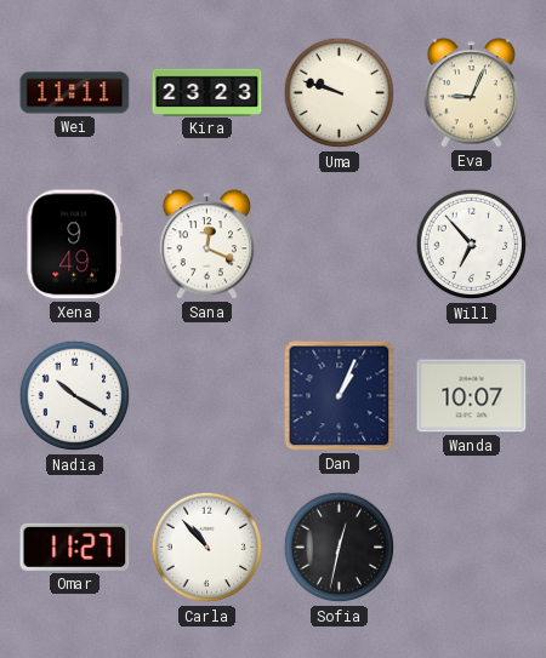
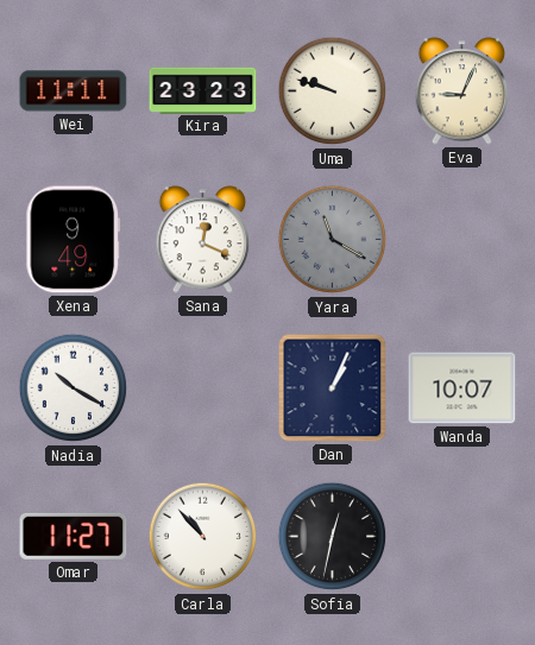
Yara: none -> 11:20 (333, 240)
Will: 6:53 -> none (472, 245)
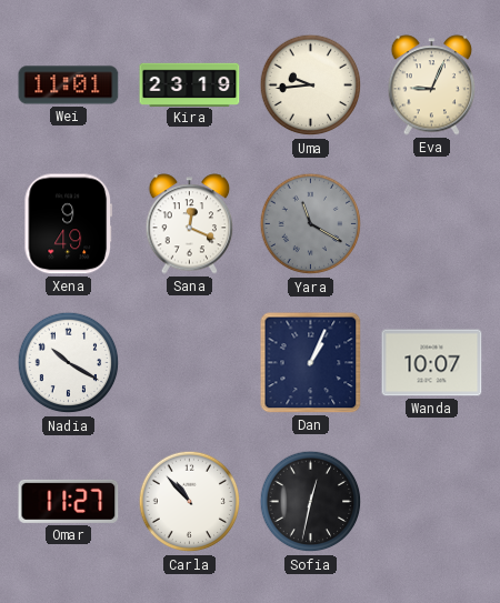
Wei: 11:11 -> 11:01 (69, 86)
Kira: 23:23 -> 23:19 (190, 84)
Uma: 9:48 -> 9:44 (311, 86)
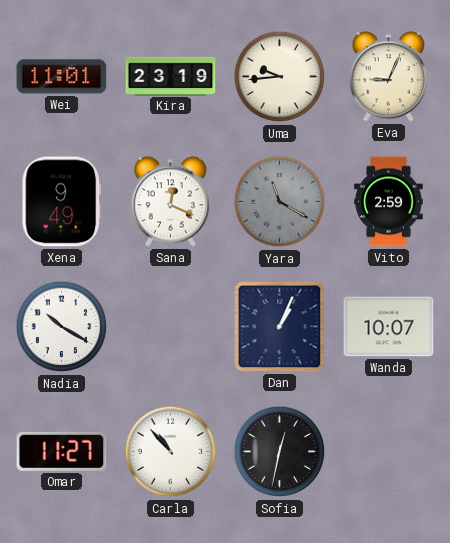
Vito: none -> 2:59 (389, 202)
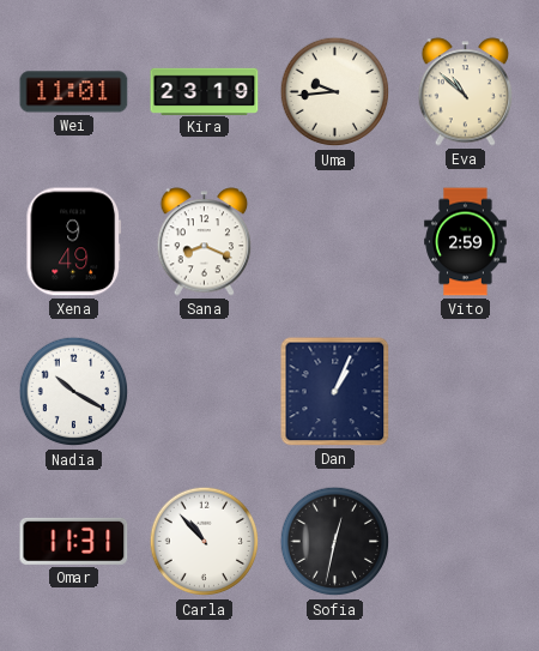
Eva: 9:04 -> 10:52 (466, 92)
Sana: 12:19 -> 8:19 (205, 242)
Yara: 11:20 -> none (280, 202)
Wanda: 10:07 -> none (389, 327)
Omar: 11:27 -> 11:31 (74, 541)
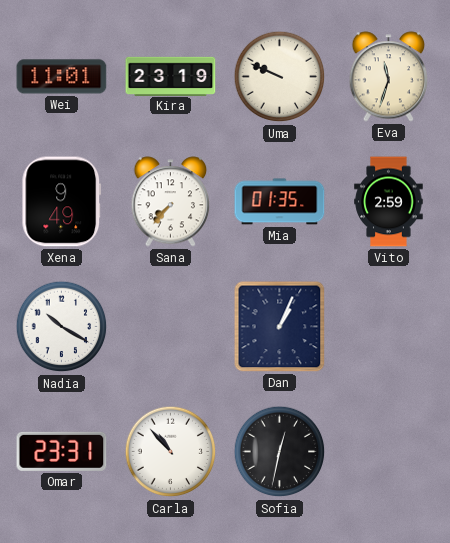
Uma: 9:44 -> 9:49 (280, 77)
Eva: 10:52 -> 11:33 (389, 77)
Sana: 8:19 -> 7:37 (171, 202)
Mia: none -> 01:35 (280, 202)
Omar: 11:31 -> 23:31 (62, 451)
